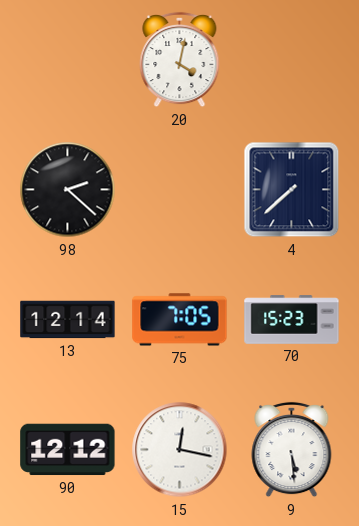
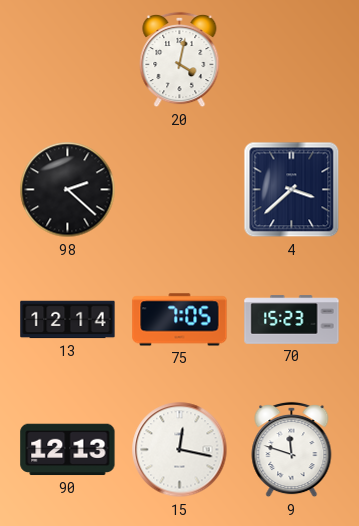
4: 7:38 -> 3:38 (292, 190)
90: 12:12 -> 12:13 (68, 450)
9: 5:29 -> 11:48 (292, 450)
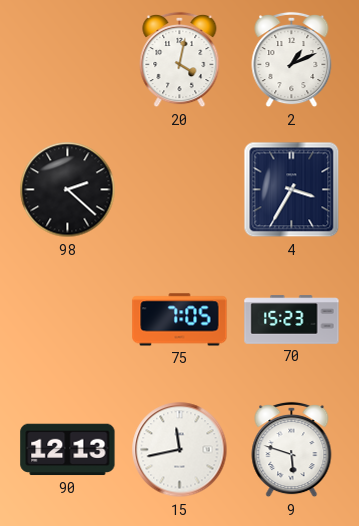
2: none -> 1:11 (292, 60)
4: 3:38 -> 3:35 (292, 190)
13: 12:14 -> none (68, 320)
15: 12:17 -> 11:43 (180, 450)
9: 11:48 -> 5:48 (292, 450)
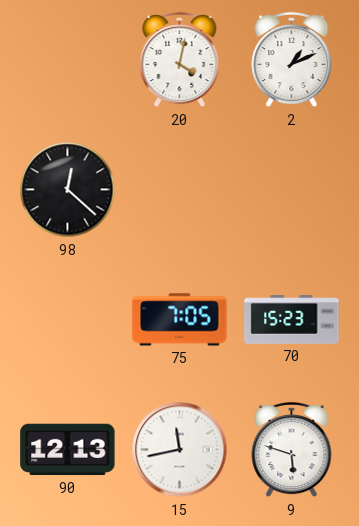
98: 2:22 -> 12:22 (68, 190)
4: 3:35 -> none (292, 190)
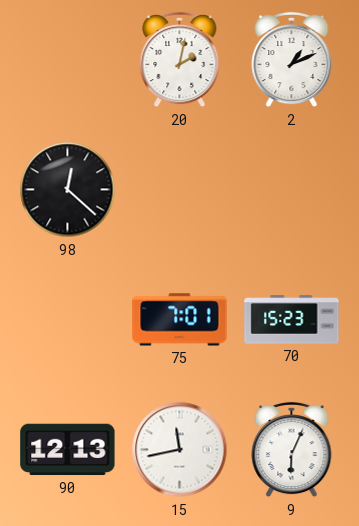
20: 4:02 -> 2:02 (180, 60)
75: 7:05 -> 7:01 (180, 320)
9: 5:48 -> 6:04 (292, 450)
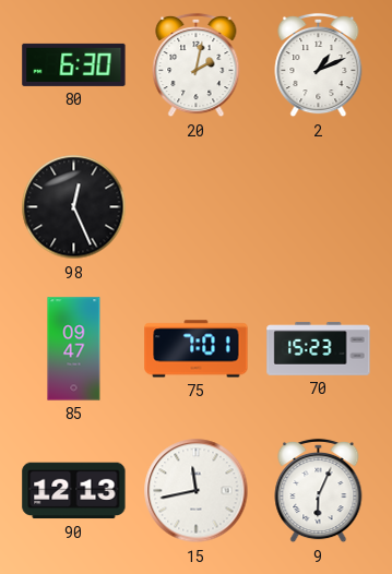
80: none -> 6:30 (74, 64)
98: 12:22 -> 12:26 (74, 207)
85: none -> 09:47 (74, 349)
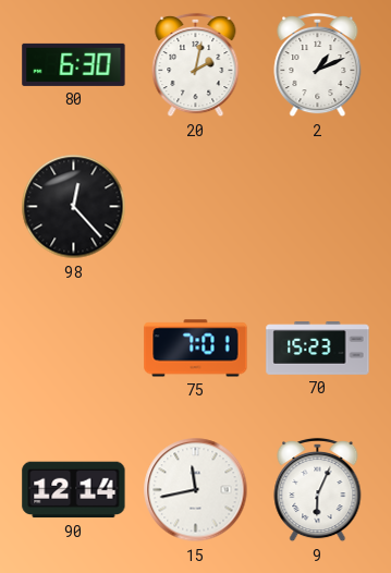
98: 12:26 -> 12:23 (74, 207)
85: 09:47 -> none (74, 349)
90: 12:13 -> 12:14 (74, 490)
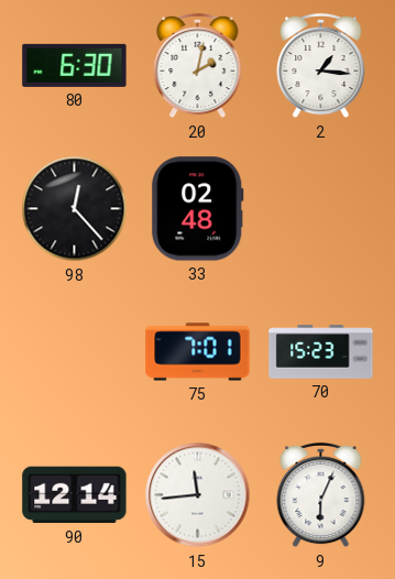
2: 1:11 -> 1:16 (321, 66)
33: none -> 02:48 (198, 209)
15: 11:43 -> 11:44 (198, 495)
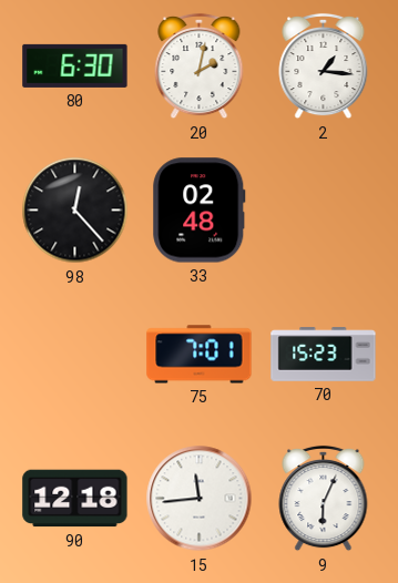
90: 12:14 -> 12:18 (75, 499)
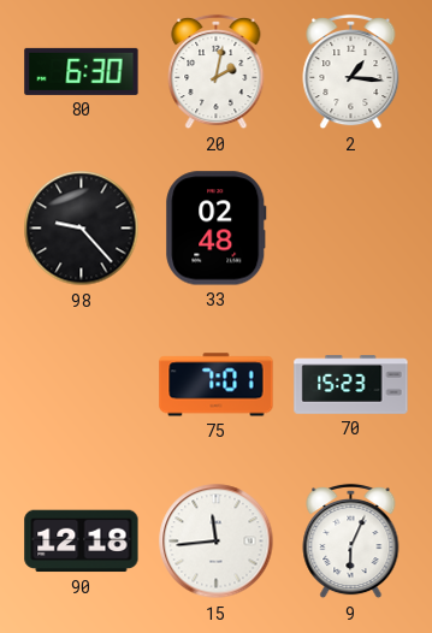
98: 12:23 -> 9:23 (82, 229)
